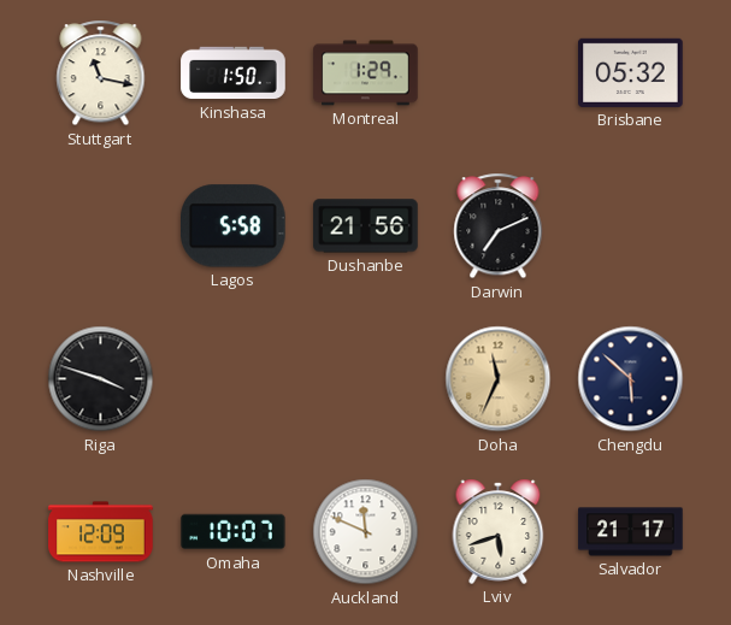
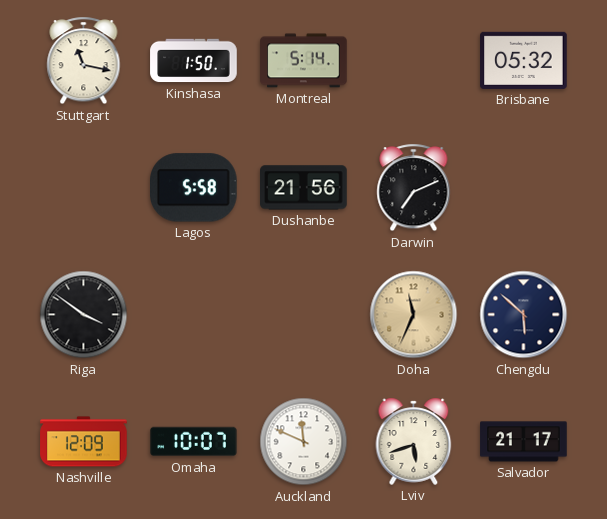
Montreal: 1:29 -> 5:14 (304, 61)
Riga: 3:48 -> 3:51 (84, 315)
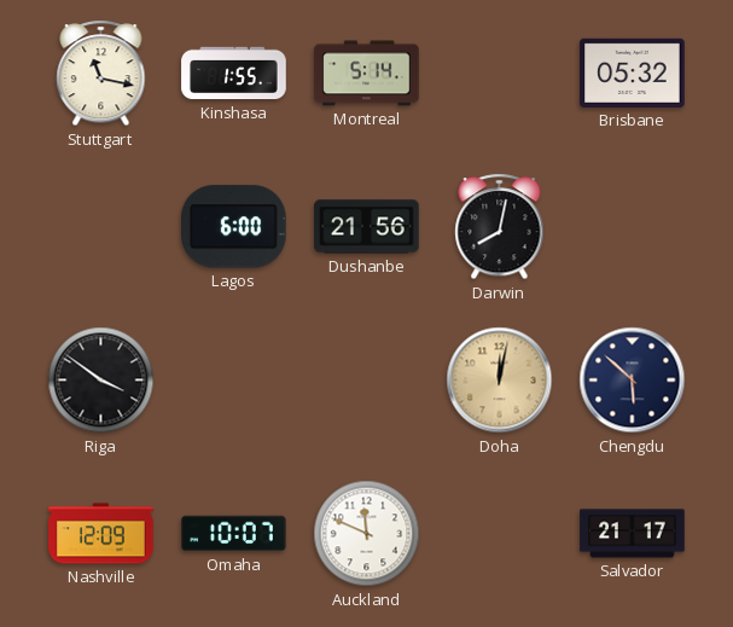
Kinshasa: 1:50 -> 1:55 (234, 74)
Lagos: 5:58 -> 6:00 (234, 227)
Darwin: 7:11 -> 8:02 (500, 227)
Doha: 11:34 -> 12:02 (500, 381)
Lviv: 5:42 -> none (414, 441)
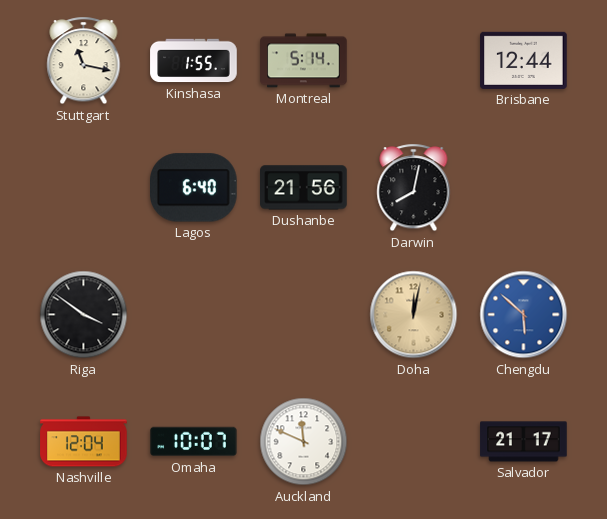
Brisbane: 05:32 -> 12:44 (524, 60)
Lagos: 6:00 -> 6:40 (194, 188)
Chengdu dial: navy -> blue (524, 315)
Nashville: 12:09 -> 12:04 (84, 442)
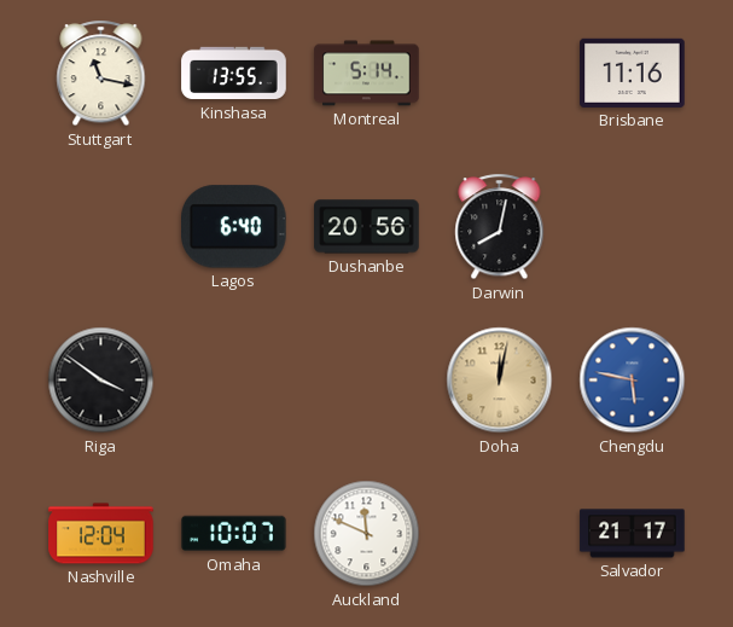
Kinshasa: 1:55 -> 13:55 (234, 74)
Brisbane: 12:44 -> 11:16 (633, 72)
Dushanbe: 21:56 -> 20:56 (367, 227)
Chengdu: 5:52 -> 5:47 (633, 381)
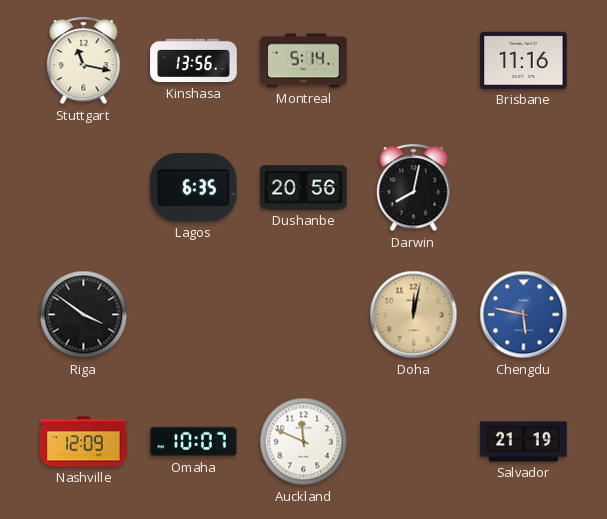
Kinshasa: 13:55 -> 13:56 (194, 61)
Lagos: 6:40 -> 6:35 (194, 188)
Nashville: 12:04 -> 12:09 (84, 442)
Salvador: 21:17 -> 21:19 (524, 442)
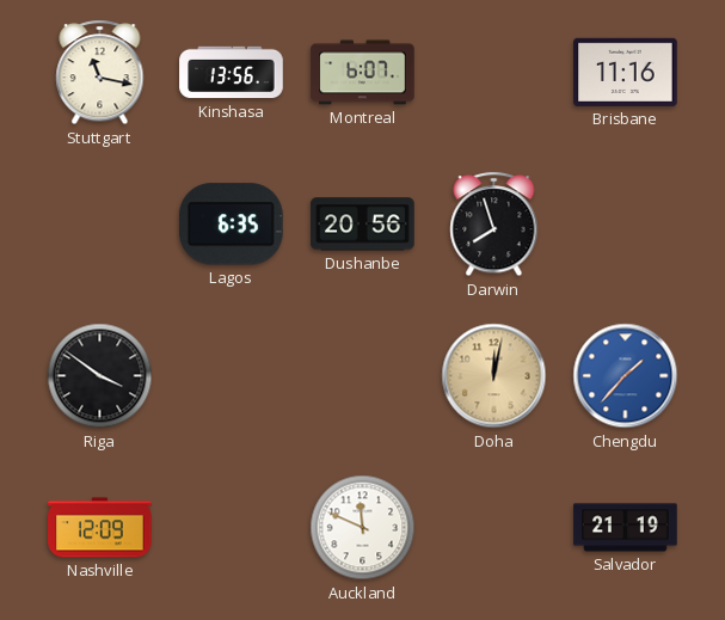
Montreal: 5:14 -> 6:07 (363, 73)
Darwin: 8:02 -> 7:57 (494, 225)
Chengdu: 5:47 -> 1:37 (626, 376)
Omaha: 10:07 -> none (194, 442)
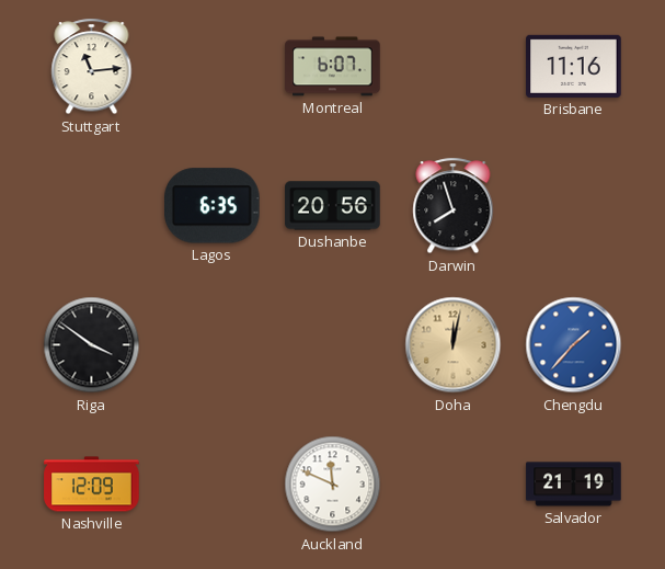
Stuttgart: 11:17 -> 11:14 (92, 67)
Kinshasa: 13:56 -> none (232, 73)
